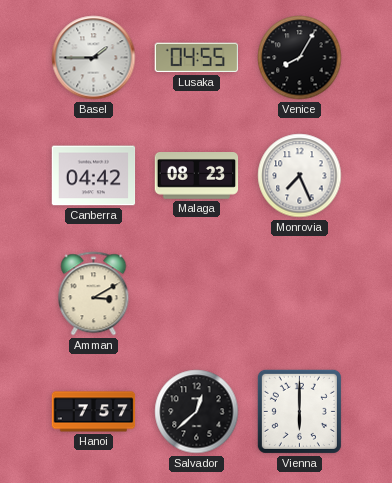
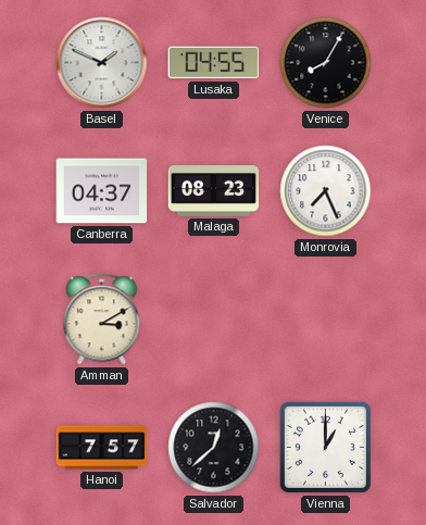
Basel: 1:45 -> 1:49 (102, 63)
Canberra: 04:42 -> 04:37 (102, 191)
Vienna: 6:00 -> 1:00 (325, 447)
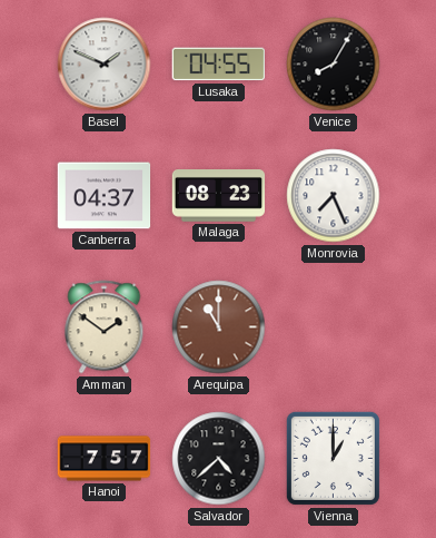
Amman: 3:10 -> 1:51 (105, 327)
Arequipa: none -> 11:00 (219, 327)
Salvador: 12:38 -> 4:38 (219, 459)
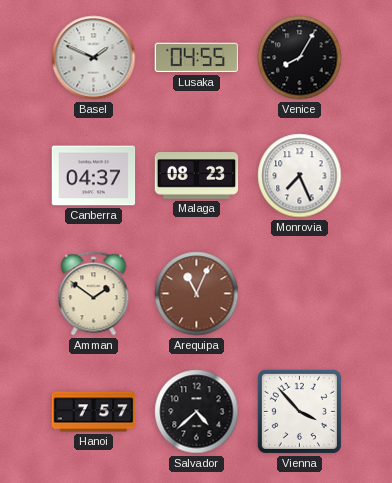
Arequipa: 11:00 -> 11:04 (197, 294)
Vienna: 1:00 -> 3:53 (299, 411)
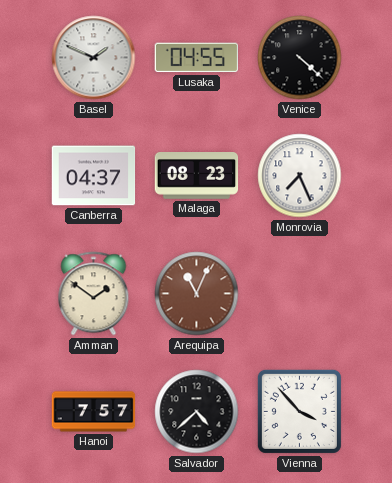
Venice: 8:05 -> 4:22 (300, 58)
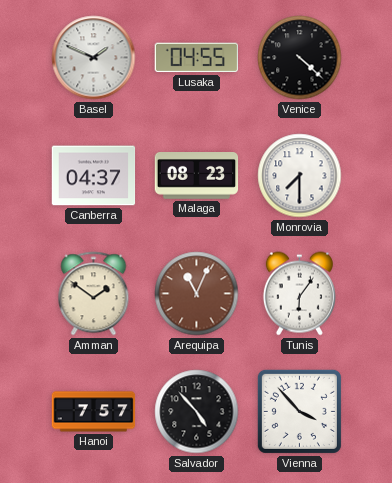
Monrovia: 7:26 -> 7:30 (300, 176)
Tunis: none -> 6:06 (299, 294)
Salvador: 4:38 -> 4:53 (197, 412)
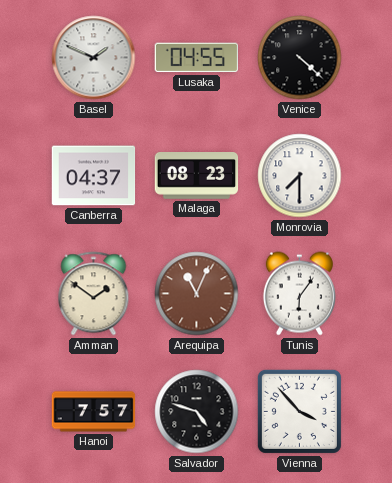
Salvador: 4:53 -> 4:48 (197, 412)
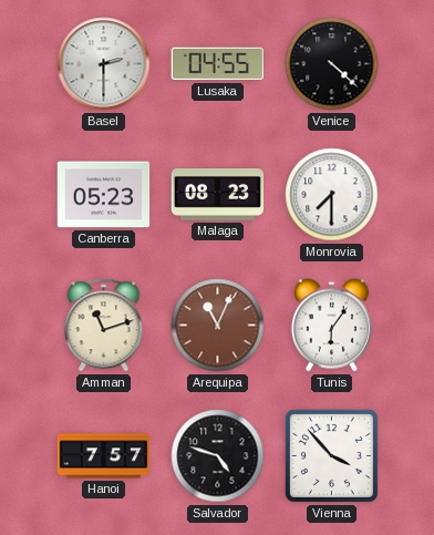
Basel: 1:49 -> 2:30 (104, 64)
Canberra: 04:37 -> 05:23 (104, 195)
Amman: 1:51 -> 11:12 (104, 326)
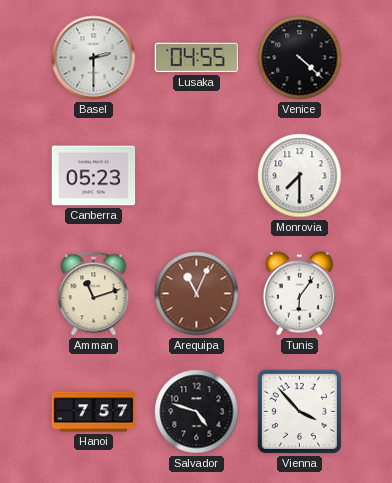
Malaga: 08:23 -> none (218, 195)
